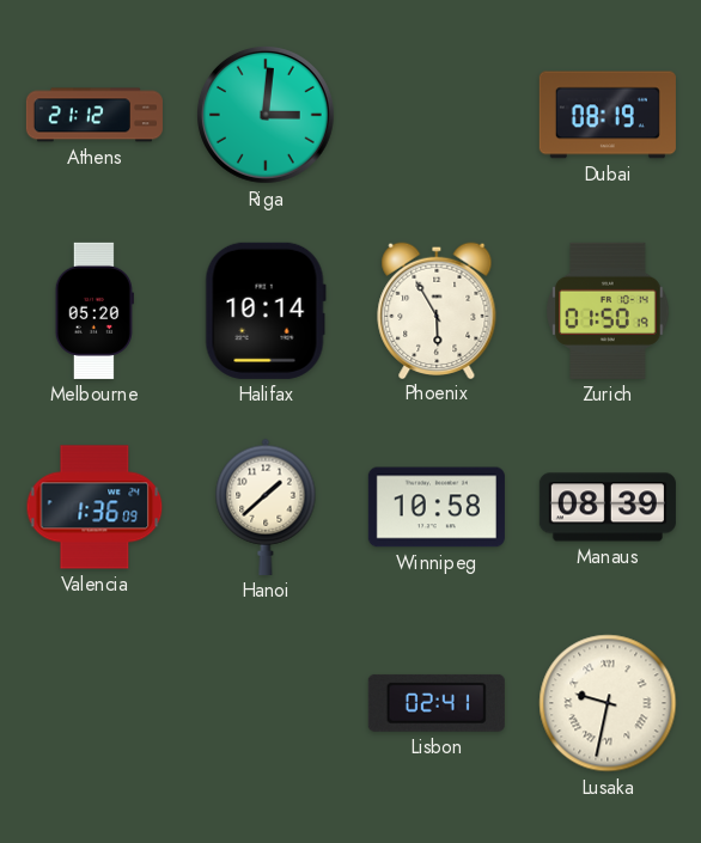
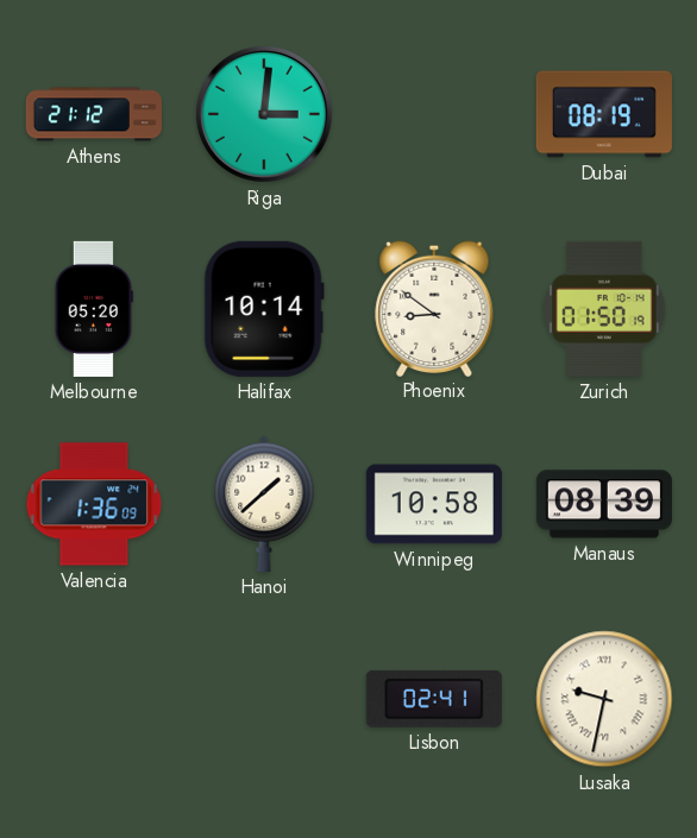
Phoenix: 5:55 -> 8:51 (434, 308)
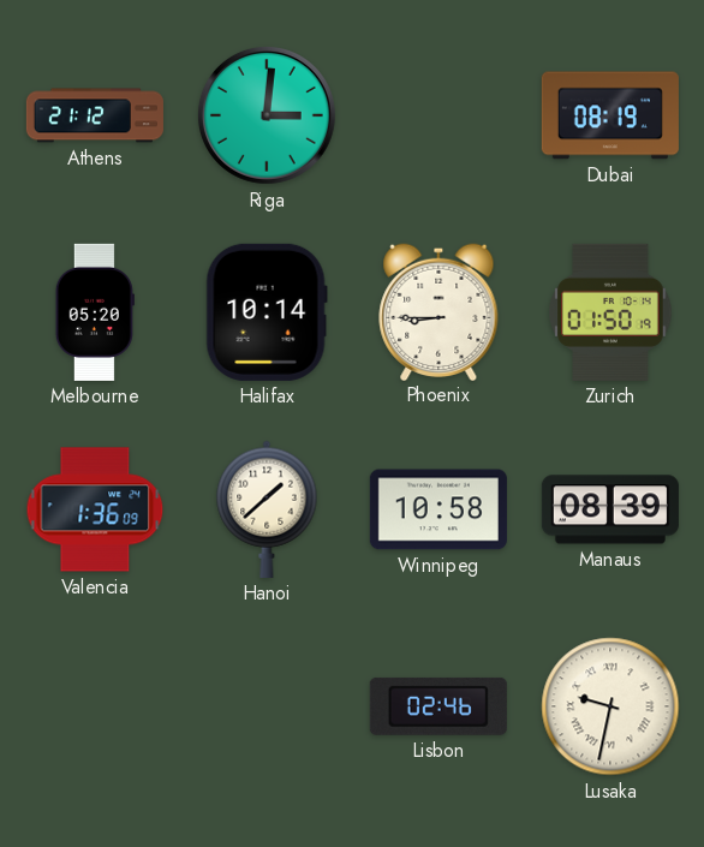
Phoenix: 8:51 -> 8:45 (438, 311)
Lisbon: 02:41 -> 02:46 (438, 706)
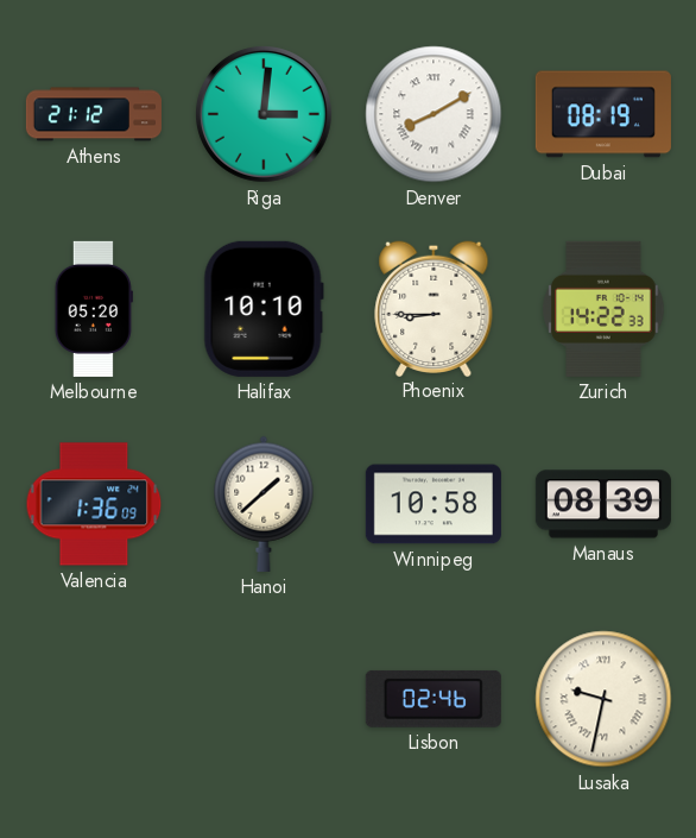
Denver: none -> 8:10 (434, 114)
Halifax: 10:14 -> 10:10 (264, 309)
Zurich: 01:50 -> 14:22 (603, 309)
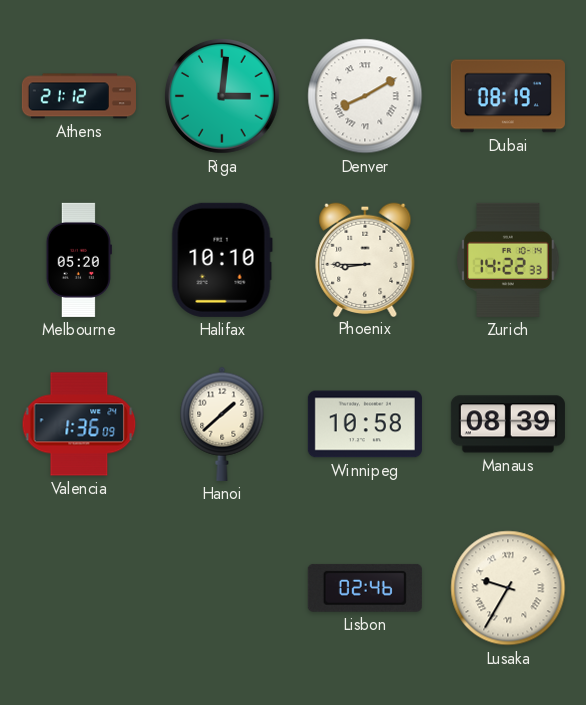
Lusaka: 9:32 -> 9:35 (508, 588)
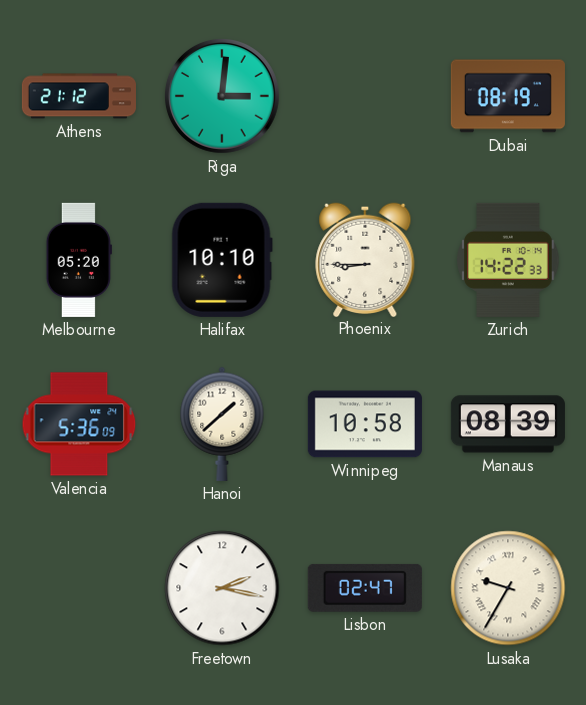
Denver: 8:10 -> none (365, 96)
Valencia: 1:36 -> 5:36 (79, 424)
Freetown: none -> 2:17 (222, 588)
Lisbon: 02:46 -> 02:47 (365, 588)
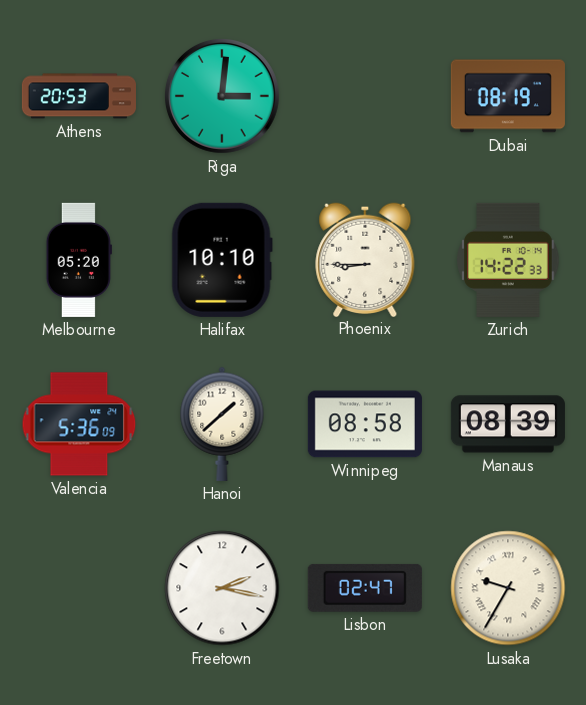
Athens: 21:12 -> 20:53 (79, 96)
Winnipeg: 10:58 -> 08:58 (365, 424)
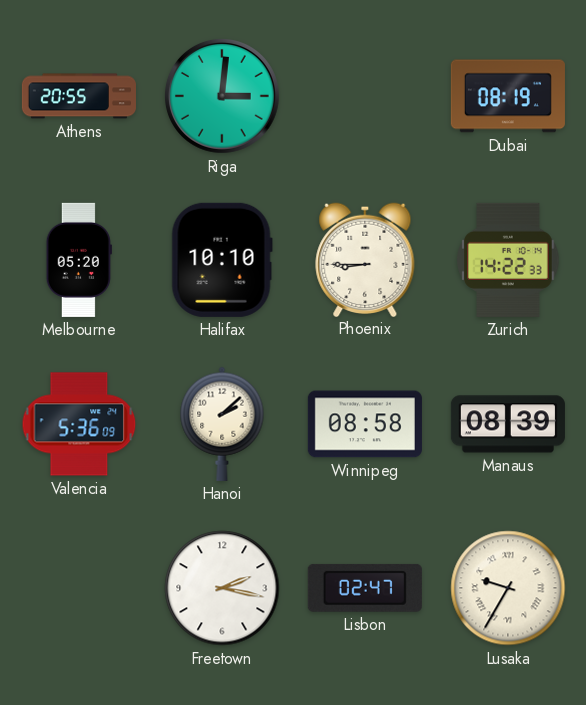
Athens: 20:53 -> 20:55 (79, 96)
Hanoi: 1:38 -> 2:08 (222, 424)
